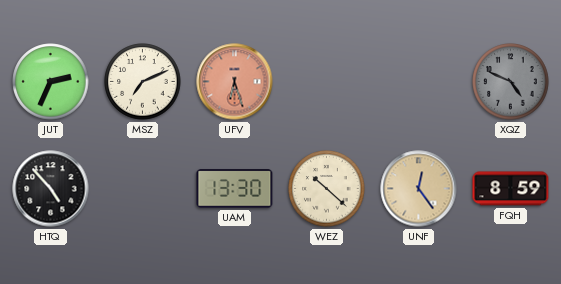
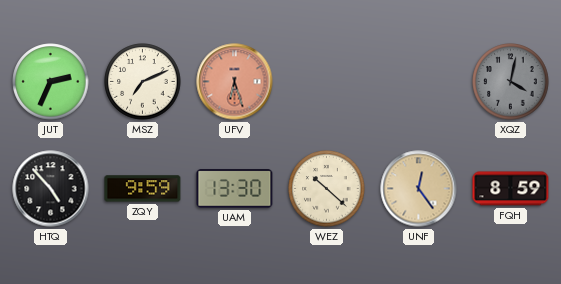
XQZ: 4:49 -> 4:02 (511, 82)
ZQY: none -> 9:59 (143, 189)
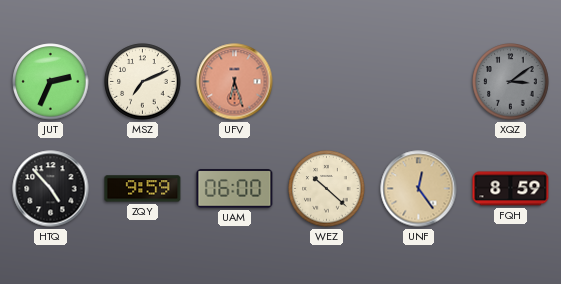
XQZ: 4:02 -> 3:09 (511, 82)
UAM: 13:30 -> 06:00 (235, 189)
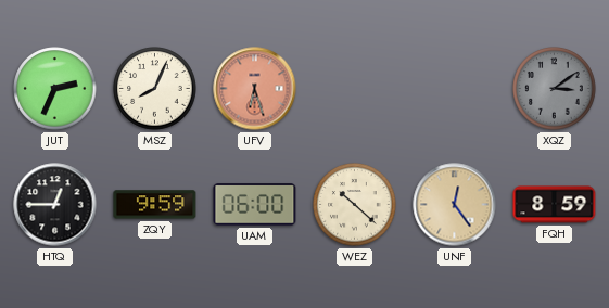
MSZ: 7:11 -> 8:04 (155, 89)
HTQ: 4:53 -> 12:45 (55, 205)
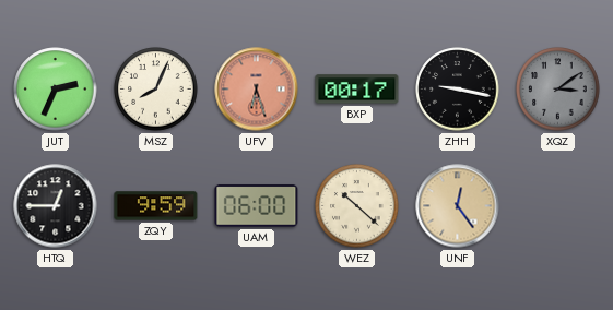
BXP: none -> 00:17 (357, 90)
ZHH: none -> 9:17 (458, 90)
FQH: 8:59 -> none (555, 205)
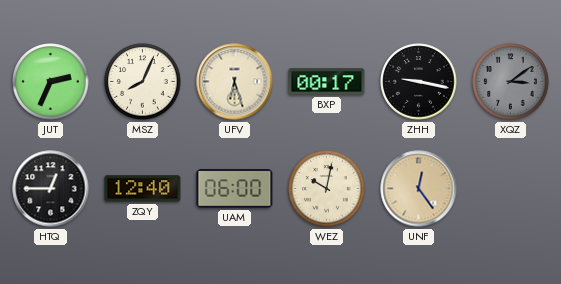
UFV dial: salmon -> cream (235, 82)
ZQY: 9:59 -> 12:40 (143, 189)
WEZ: 10:22 -> 10:02 (327, 189)
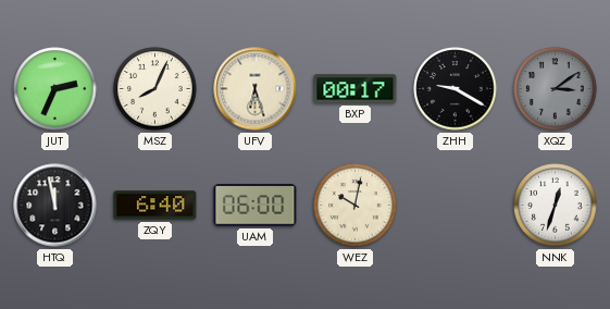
ZHH: 9:17 -> 9:20 (456, 89)
HTQ: 12:45 -> 11:58 (55, 206)
ZQY: 12:40 -> 6:40 (155, 206)
UNF: 12:24 -> none (419, 189)
NNK: none -> 12:33 (556, 206)
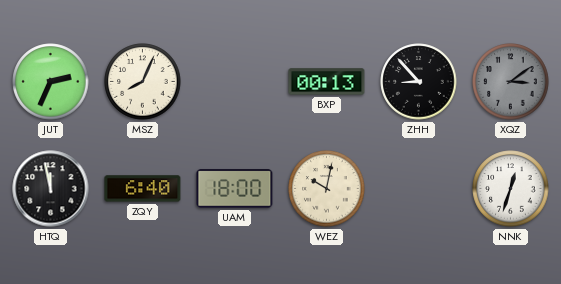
UFV: 6:27 -> none (256, 89)
BXP: 00:17 -> 00:13 (327, 82)
ZHH: 9:20 -> 8:53 (419, 82)
UAM: 06:00 -> 18:00 (235, 189)
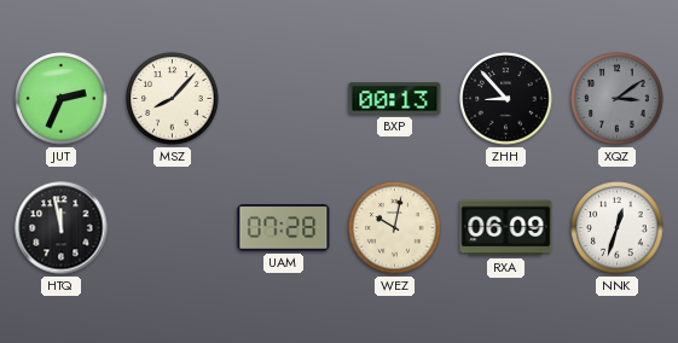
MSZ: 8:04 -> 8:07 (173, 99)
ZQY: 6:40 -> none (143, 189)
UAM: 18:00 -> 07:28 (284, 228)
RXA: none -> 06:09 (506, 228)
